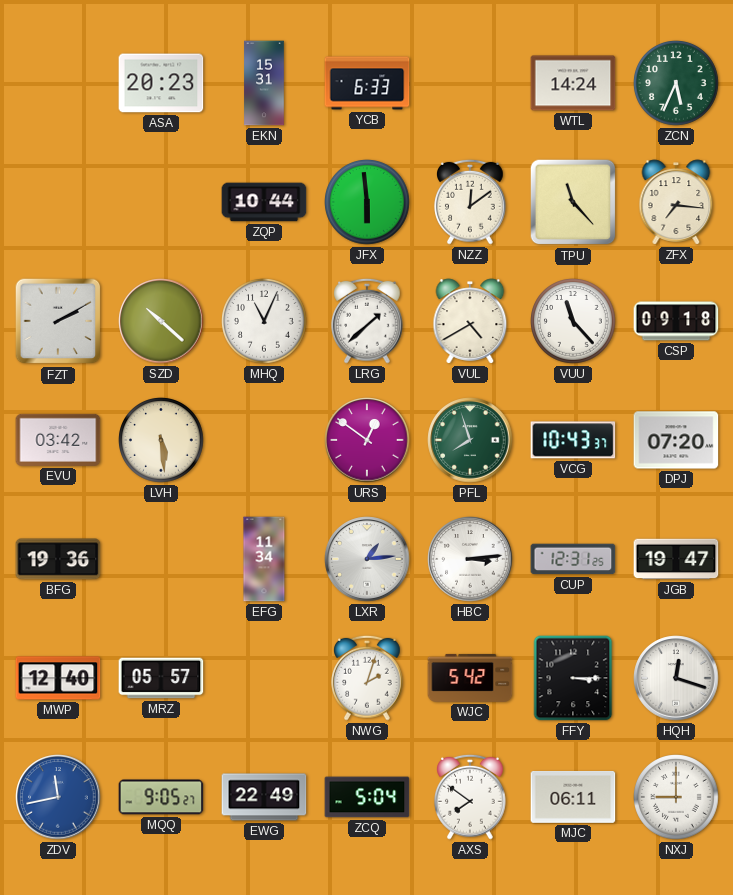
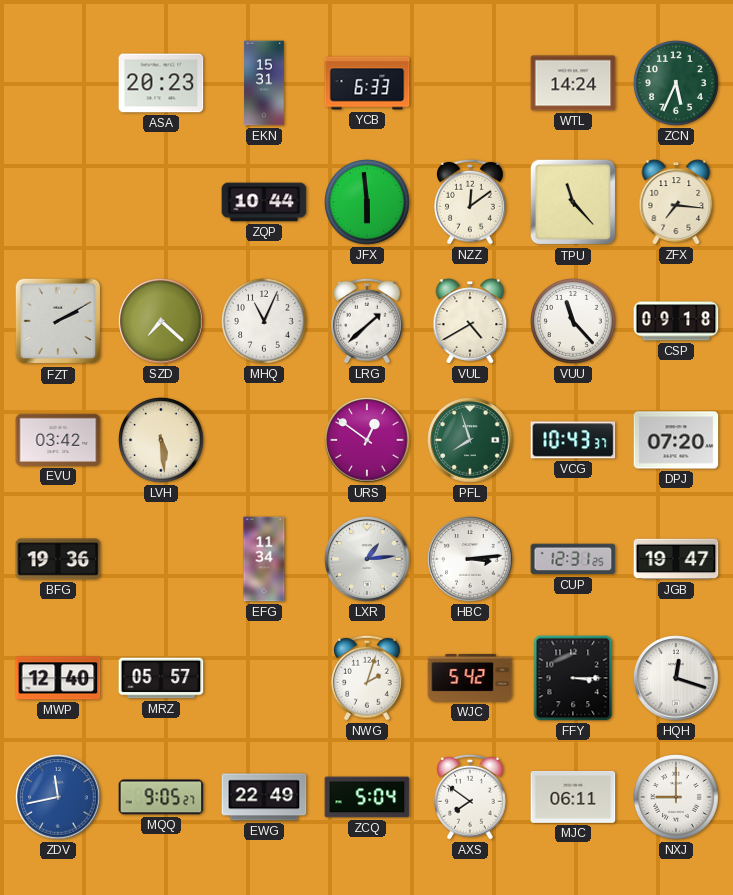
SZD: 10:22 -> 7:22 (161, 321)
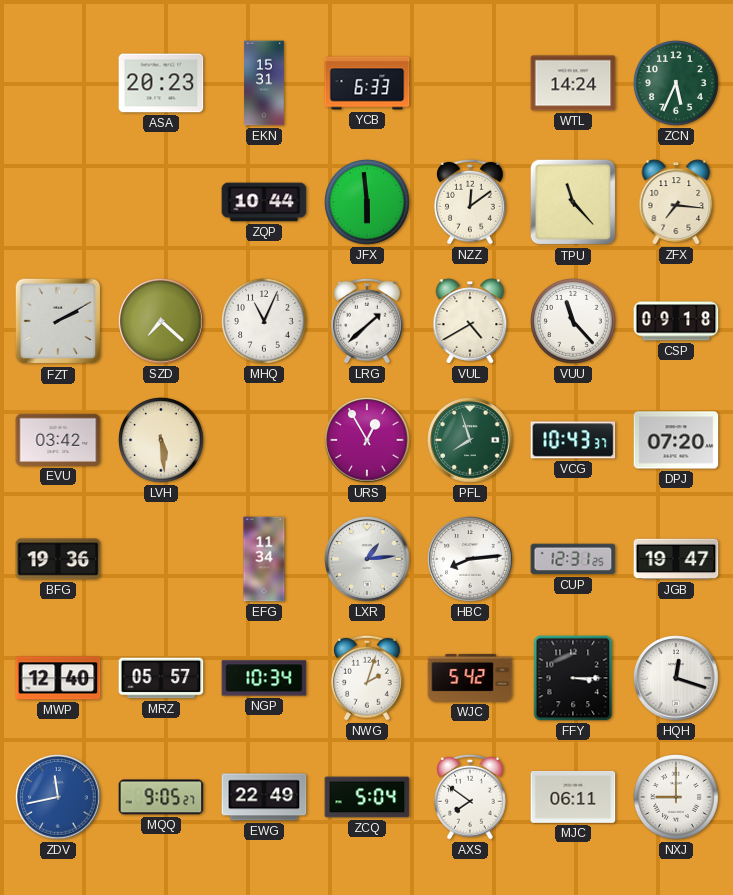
URS: 12:51 -> 12:55 (367, 440)
HBC: 3:14 -> 8:14 (470, 559)
NGP: none -> 10:34 (264, 678)
